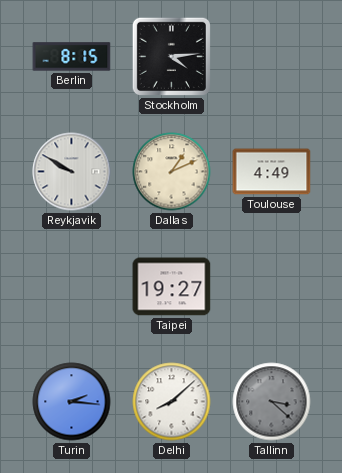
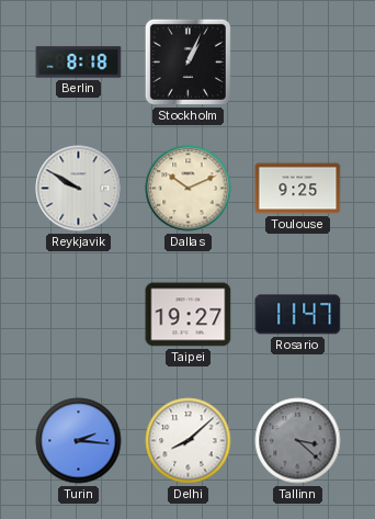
Berlin: 8:15 -> 8:18 (79, 63)
Stockholm: 4:14 -> 1:04 (187, 61)
Dallas: 1:11 -> 10:11 (189, 189)
Toulouse: 4:49 -> 9:25 (298, 189)
Rosario: none -> 11:47 (298, 315)
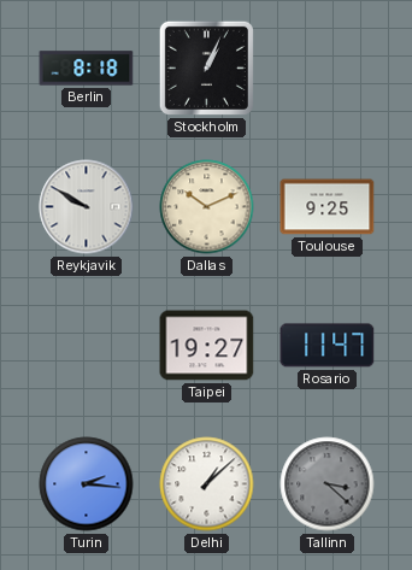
Delhi: 8:08 -> 1:08 (207, 484)
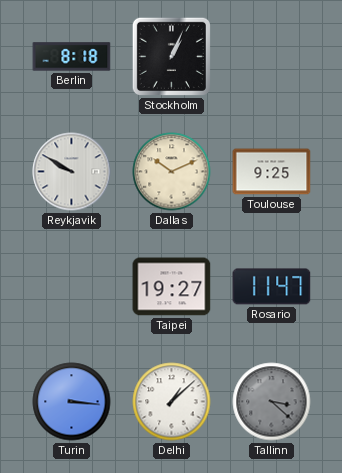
Turin: 2:16 -> 3:16 (72, 402)
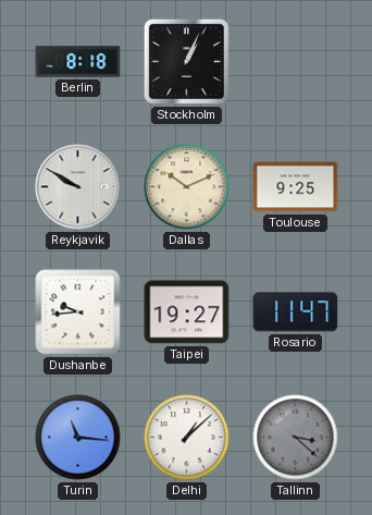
Dushanbe: none -> 9:44 (78, 312)
Turin: 3:16 -> 11:16 (78, 438)
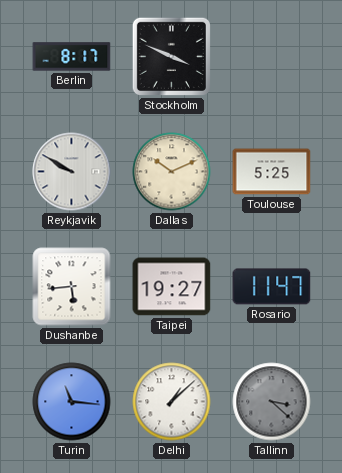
Berlin: 8:18 -> 8:17 (72, 57)
Stockholm: 1:04 -> 3:49 (171, 56)
Toulouse: 9:25 -> 5:25 (272, 172)
Dushanbe: 9:44 -> 5:44 (72, 287)
